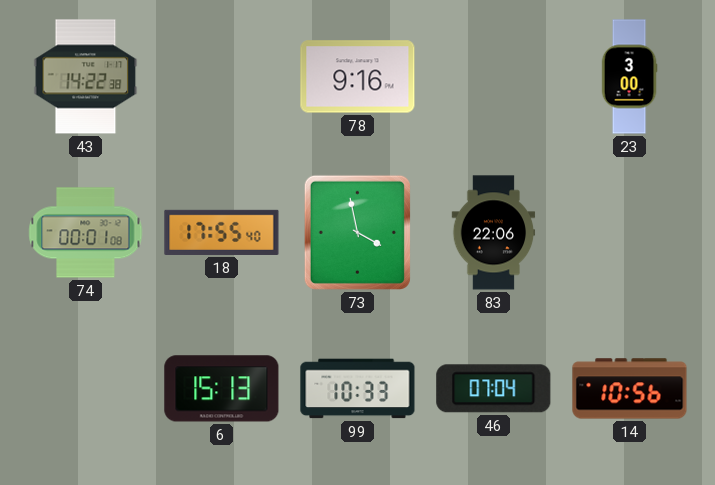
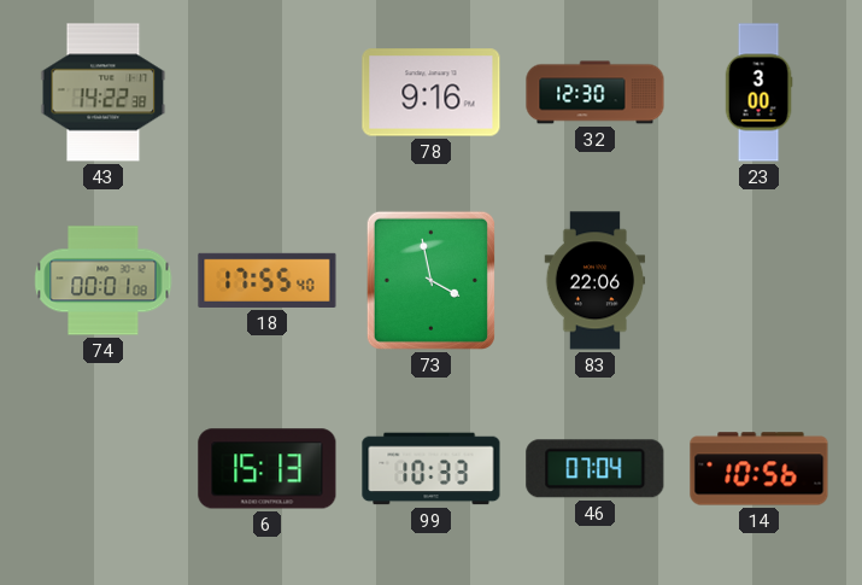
32: none -> 12:30 (596, 93)
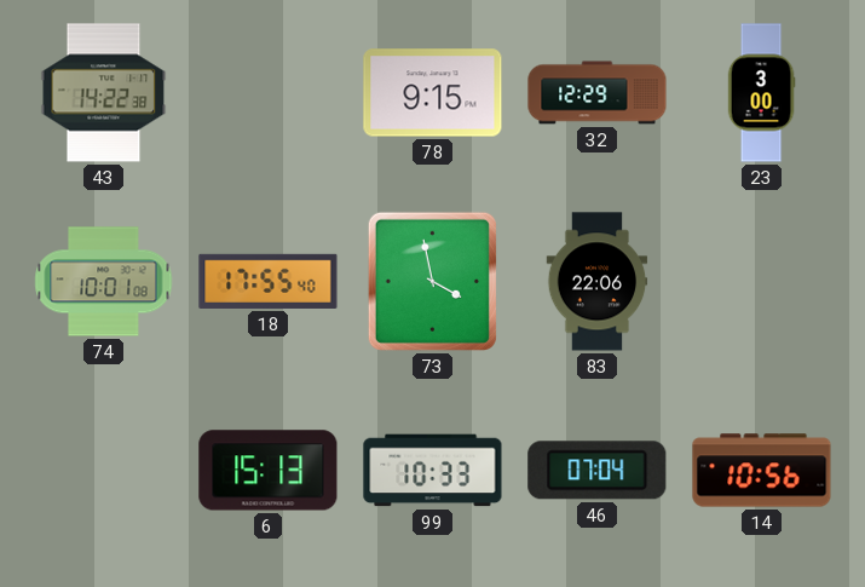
78: 9:16 -> 9:15 (433, 93)
32: 12:30 -> 12:29 (598, 93)
74: 00:01 -> 10:01 (104, 282)
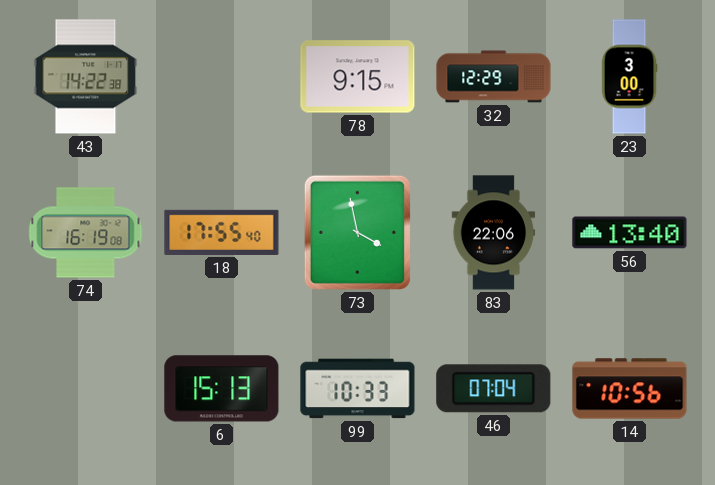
74: 10:01 -> 16:19 (86, 233)
56: none -> 13:40 (630, 233)
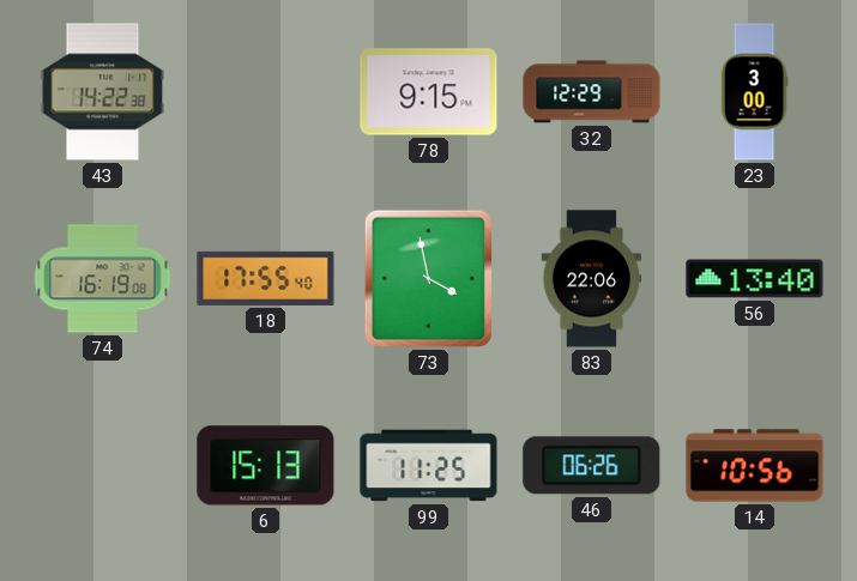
99: 10:33 -> 11:25 (429, 466)
46: 07:04 -> 06:26 (592, 466)
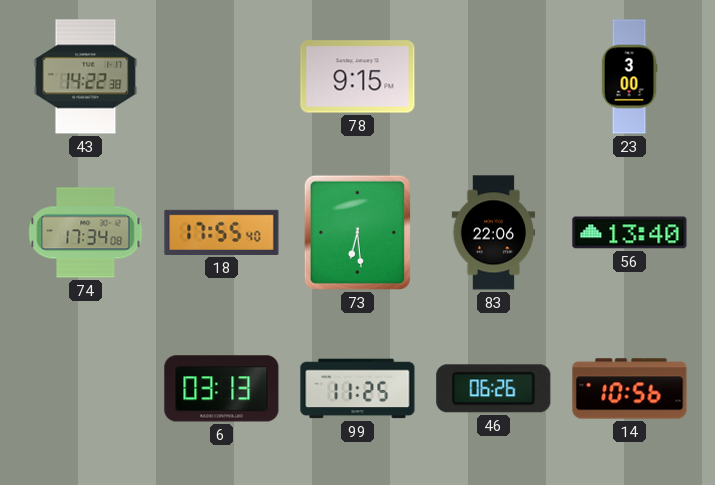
32: 12:29 -> none (592, 92)
74: 16:19 -> 17:34 (86, 233)
73: 3:58 -> 6:29 (357, 232)
6: 15:13 -> 03:13 (222, 389)
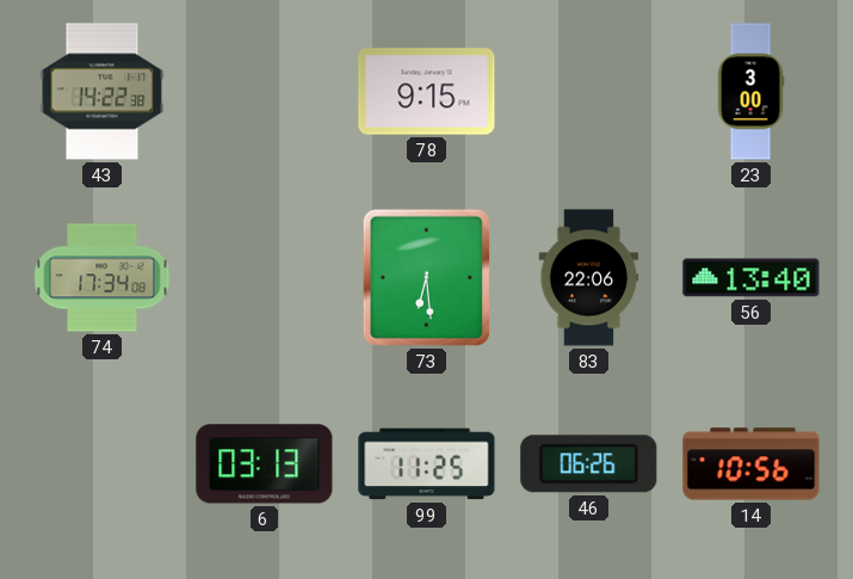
18: 17:55 -> none (222, 232)
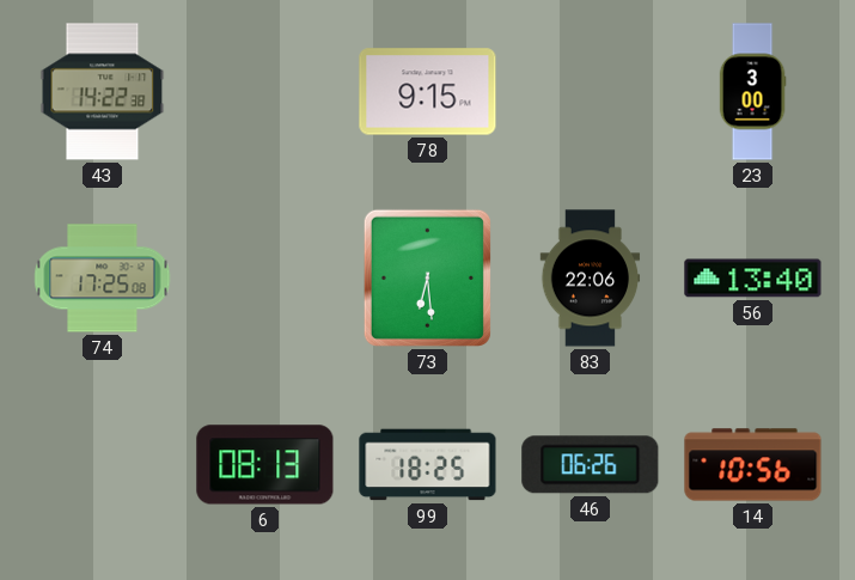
74: 17:34 -> 17:25 (103, 279)
6: 03:13 -> 08:13 (265, 465)
99: 11:25 -> 18:25 (428, 465)
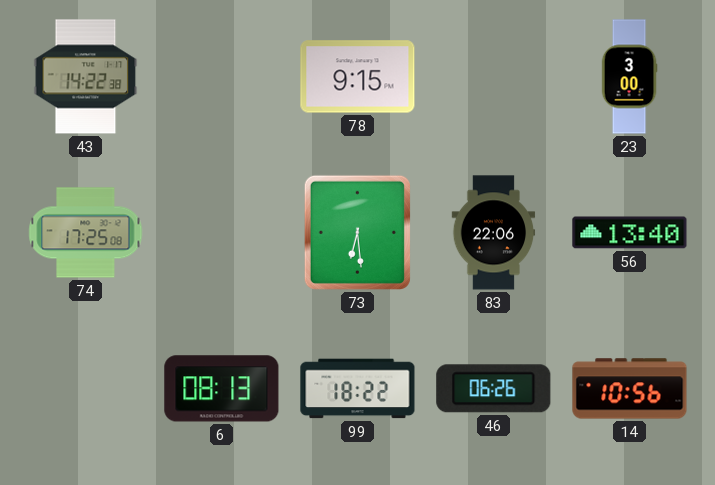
99: 18:25 -> 18:22 (358, 389)
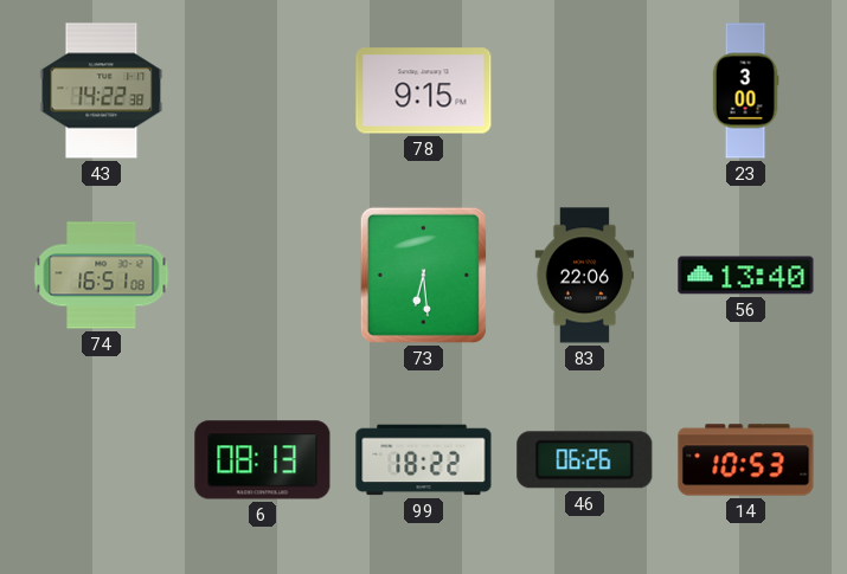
74: 17:25 -> 16:51 (102, 276)
14: 10:56 -> 10:53 (746, 460)
